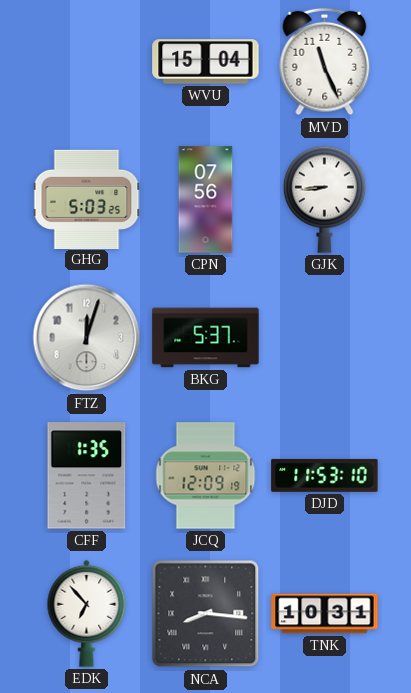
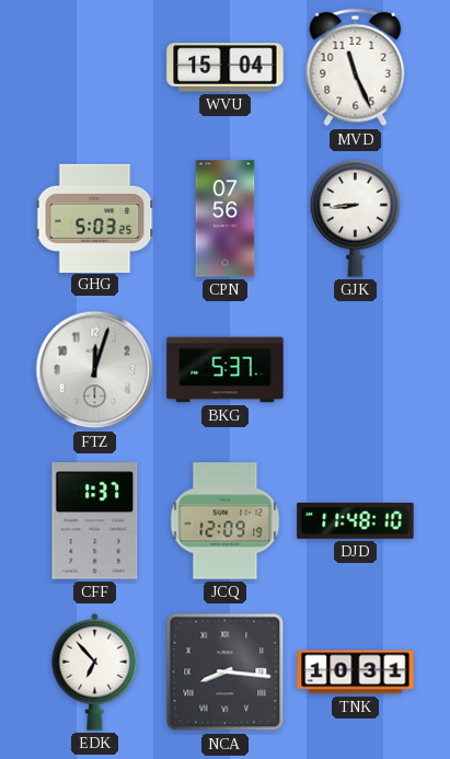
CFF: 1:35 -> 1:37 (95, 521)
DJD: 11:53 -> 11:48 (356, 521)
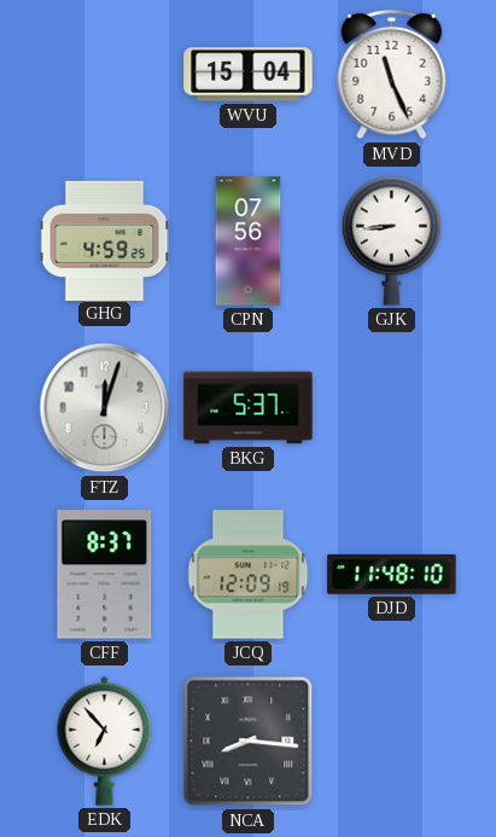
GHG: 5:03 -> 4:59 (105, 240)
CFF: 1:37 -> 8:37 (105, 575)
TNK: 10:31 -> none (356, 672)
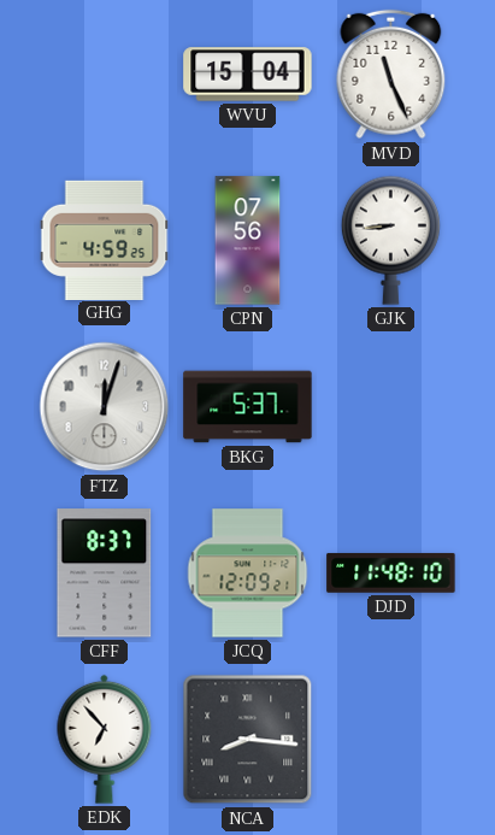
JCQ: 12:09:19 -> 12:09:21 (248, 574)
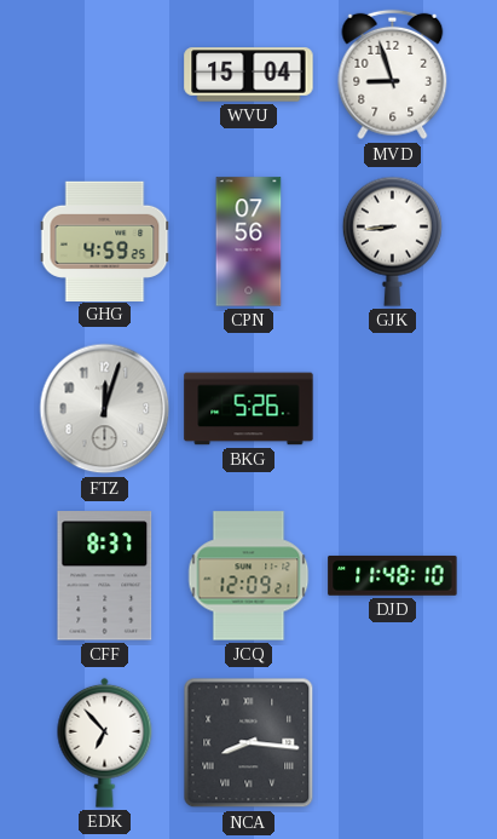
MVD: 11:26 -> 8:57 (393, 75)
BKG: 5:37 -> 5:26 (249, 409)
